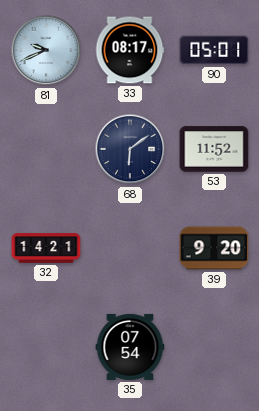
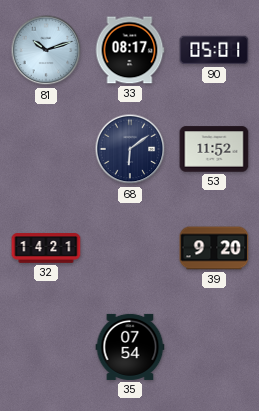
81: 9:41 -> 10:12 (46, 50)
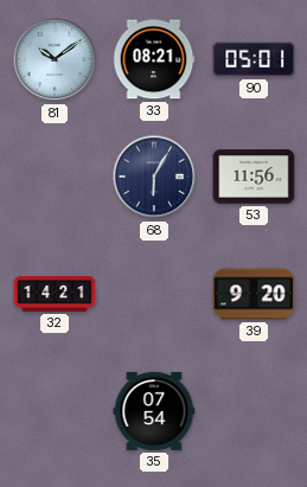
81: 10:12 -> 10:09 (55, 59)
33: 08:17 -> 08:21 (154, 59)
68: 6:09 -> 6:05 (154, 177)
53: 11:52 -> 11:56 (254, 177)
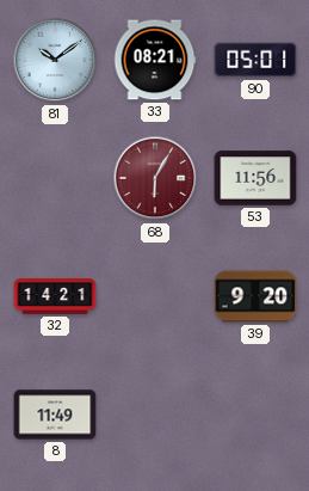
68 dial: navy -> burgundy (155, 178)
8: none -> 11:49 (55, 415)
35: 07:54 -> none (154, 411)
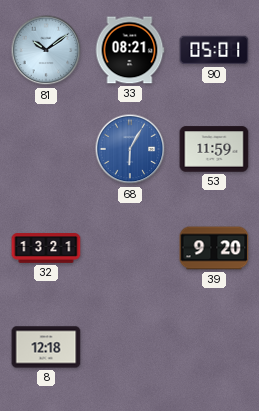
68 dial: burgundy -> blue (130, 149)
53: 11:56 -> 11:59 (214, 149)
32: 14:21 -> 13:21 (46, 248)
8: 11:49 -> 12:18 (46, 347)
